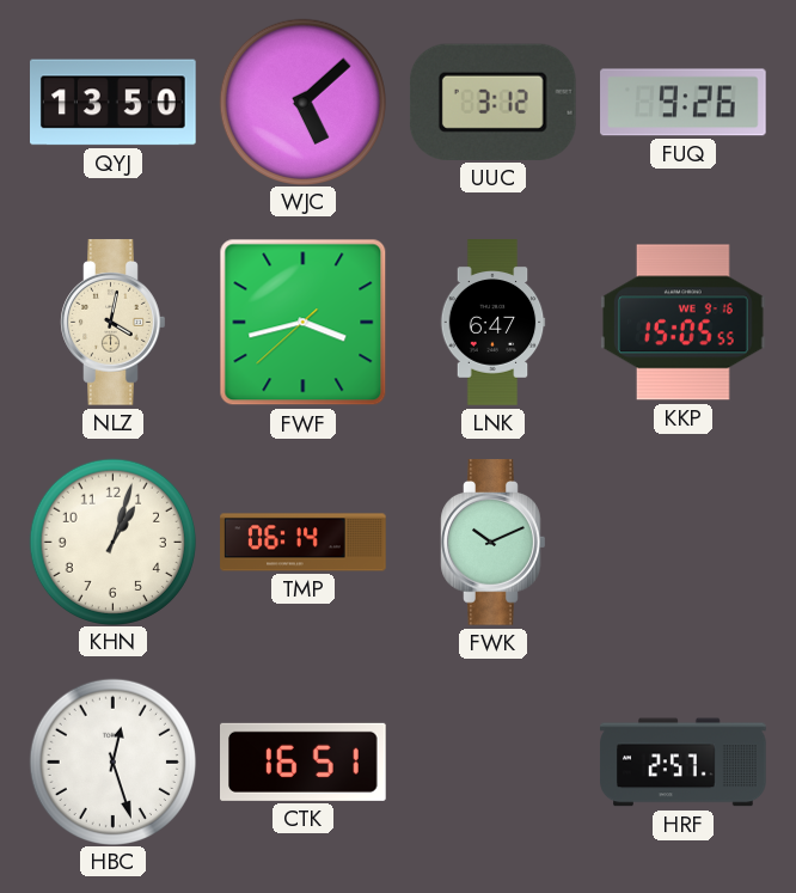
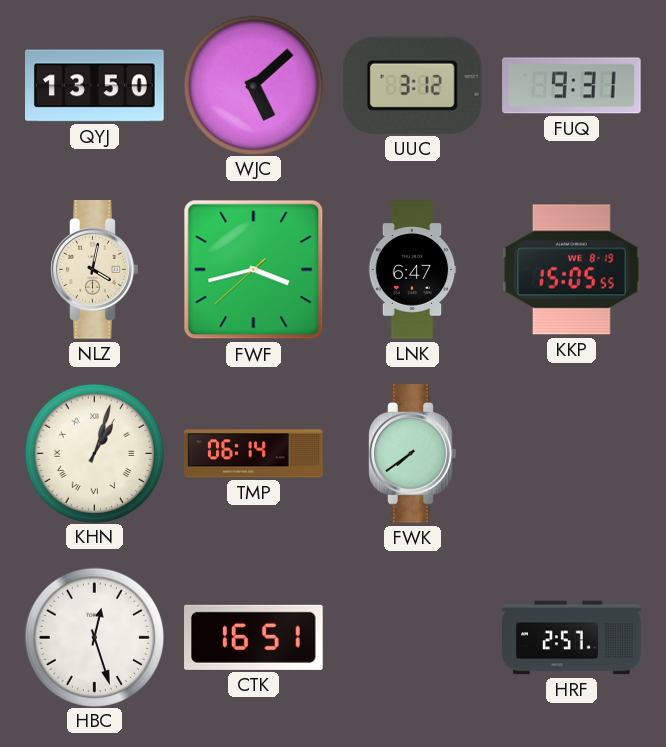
FUQ: 9:26 -> 9:31 (572, 86)
KKP date: WE 9-16 -> WE 8-19 (572, 270)
KHN numerals: Arabic -> Roman (94, 453)
FWK: 10:11 -> 7:39 (413, 454)
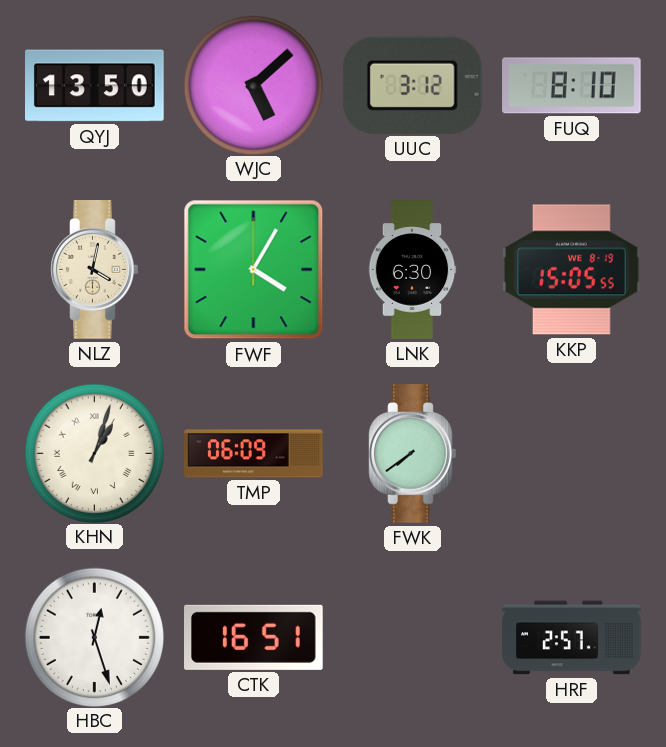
FUQ: 9:31 -> 8:10 (572, 86)
FWF: 3:42 -> 4:05 (254, 270)
LNK: 6:47 -> 6:30 (412, 270)
TMP: 06:14 -> 06:09 (254, 454)
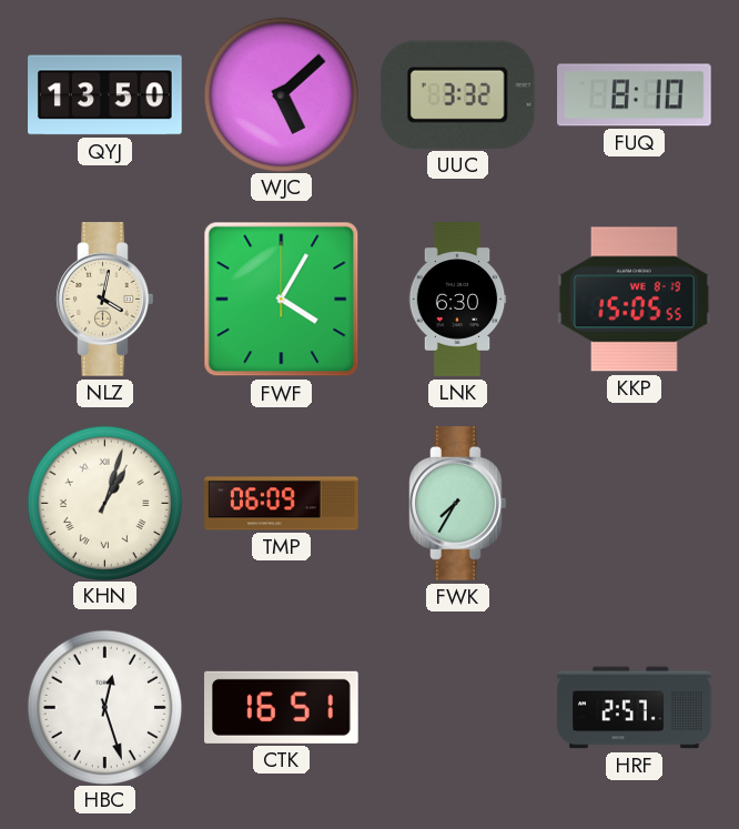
UUC: 3:12 -> 3:32 (457, 94)
FWK: 7:39 -> 7:35 (458, 504)
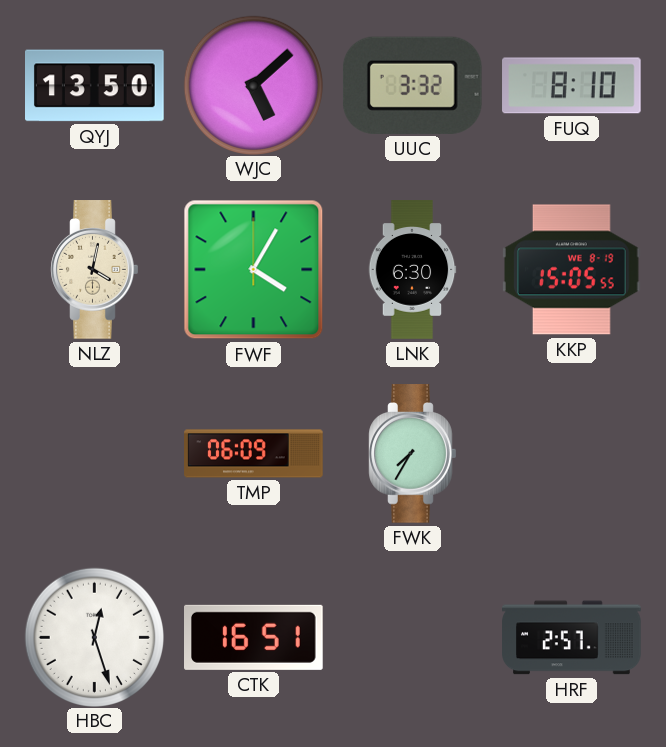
KHN: 1:03 -> none (104, 503)
